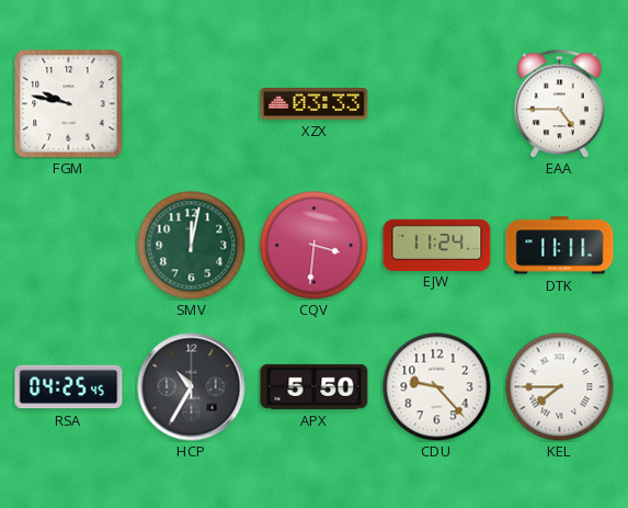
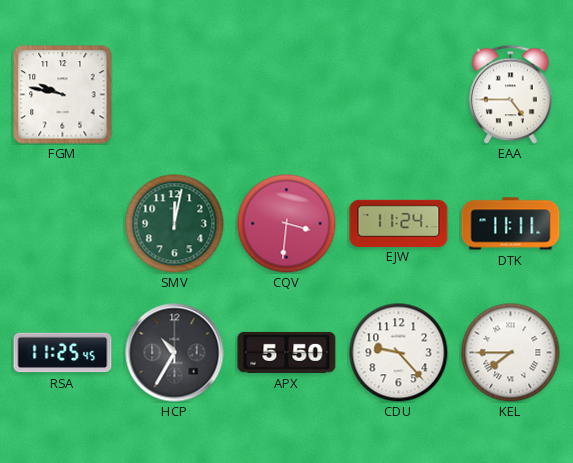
XZX: 03:33 -> none (315, 104)
RSA: 04:25 -> 11:25 (63, 353)
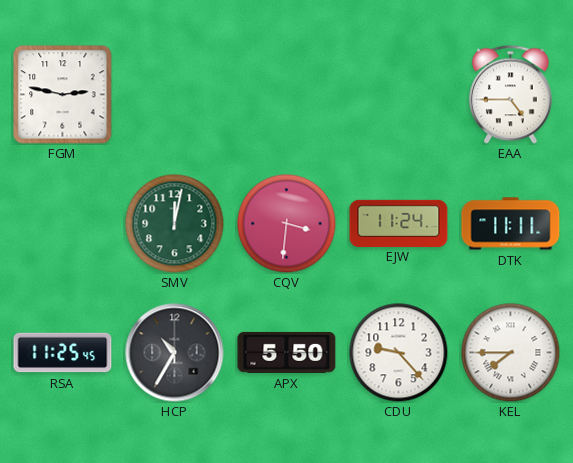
FGM: 9:47 -> 2:47 (63, 95)
